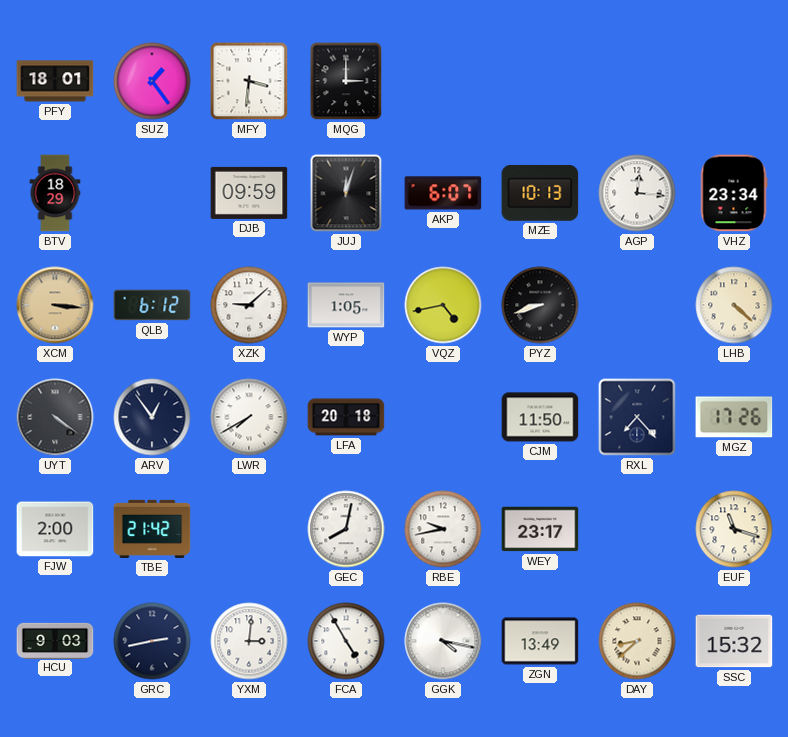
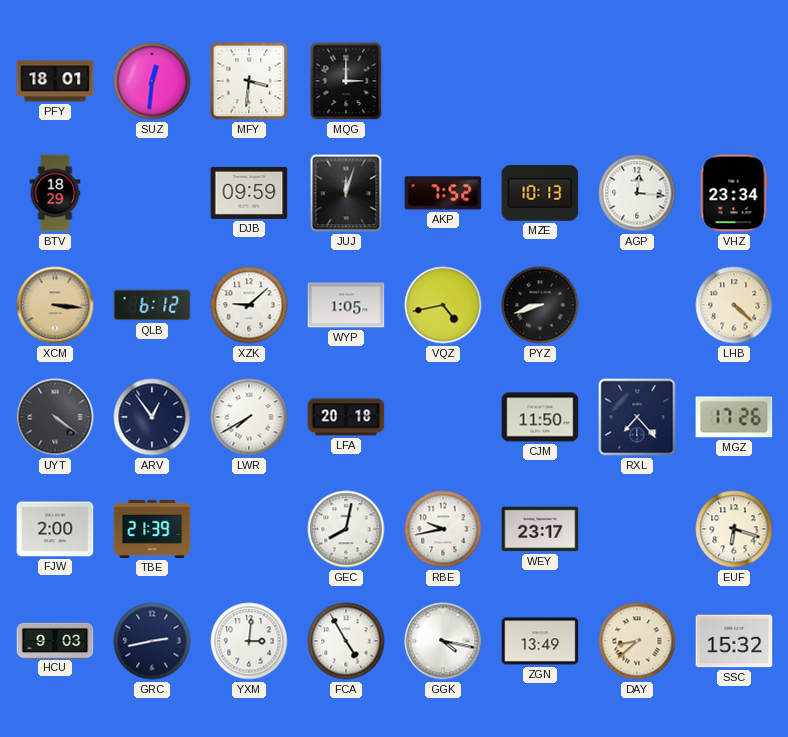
SUZ: 1:24 -> 12:31 (152, 81)
AKP: 6:07 -> 7:52 (443, 193)
TBE: 21:42 -> 21:39 (152, 529)
EUF: 11:18 -> 6:18 (734, 529)
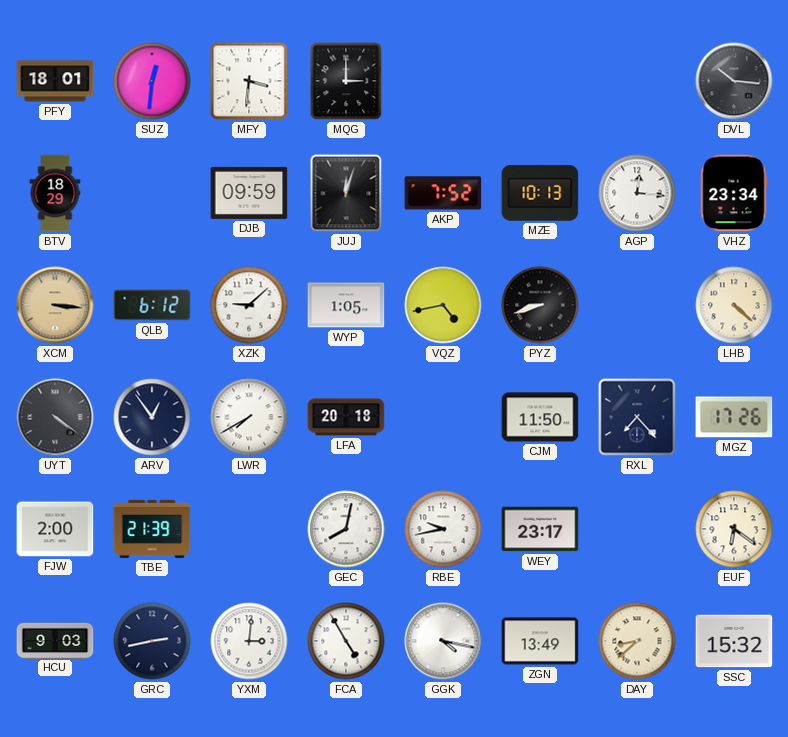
DVL: none -> 10:16 (734, 81)
EUF: 6:18 -> 6:21 (734, 529)
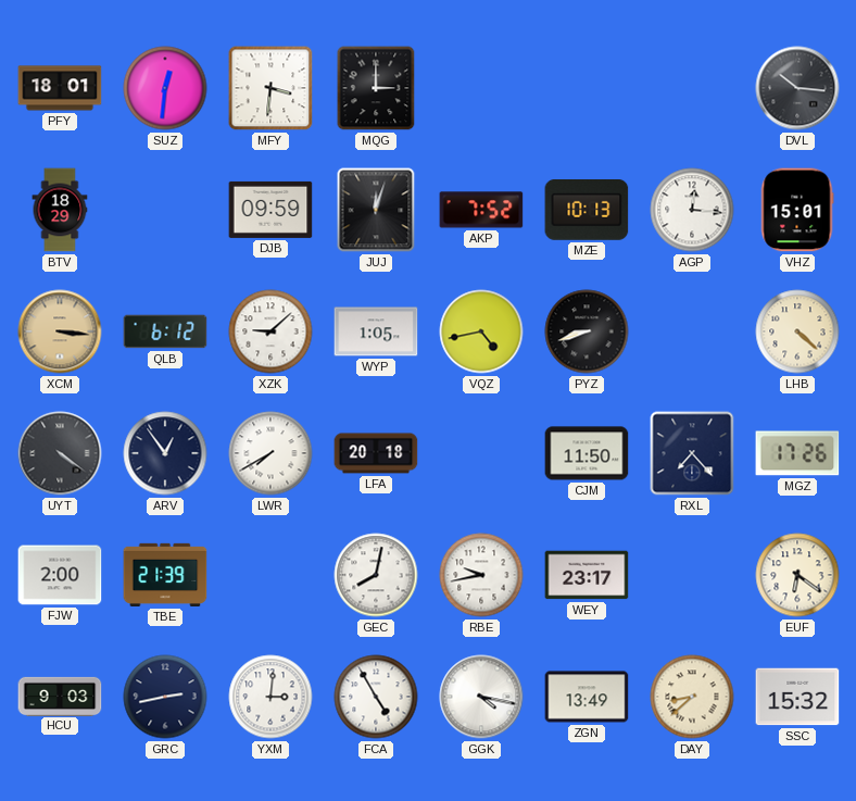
VHZ: 23:34 -> 15:01 (797, 210)
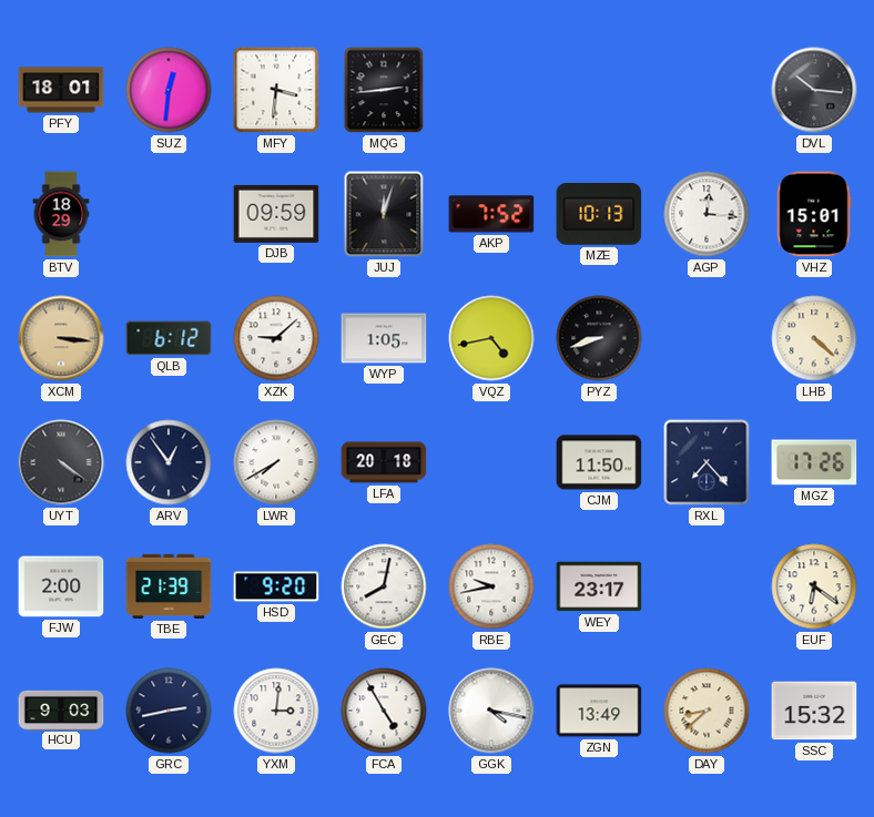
MQG: 3:00 -> 2:44 (384, 90)
HSD: none -> 9:20 (276, 586)
